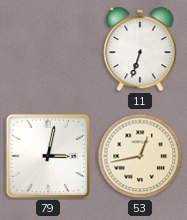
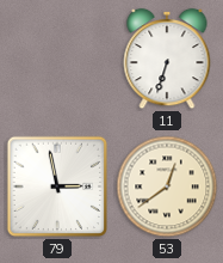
79: 3:02 -> 2:58 (57, 186)
53: 12:43 -> 12:39 (167, 186)
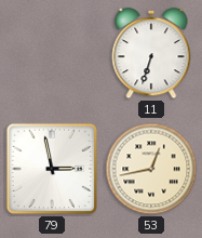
53: 12:39 -> 12:43 (151, 169)
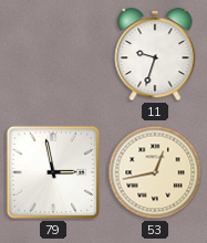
11: 6:33 -> 9:33 (155, 54)
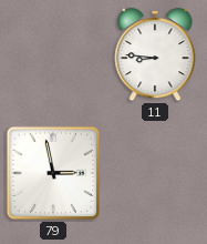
11: 9:33 -> 8:46 (155, 54)
53: 12:43 -> none (155, 172)
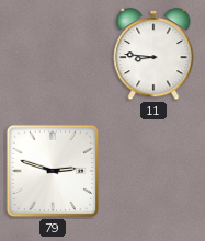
79: 2:58 -> 2:48 (53, 171)
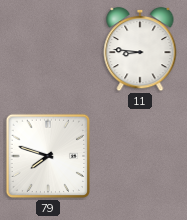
79: 2:48 -> 7:48 (48, 156)
